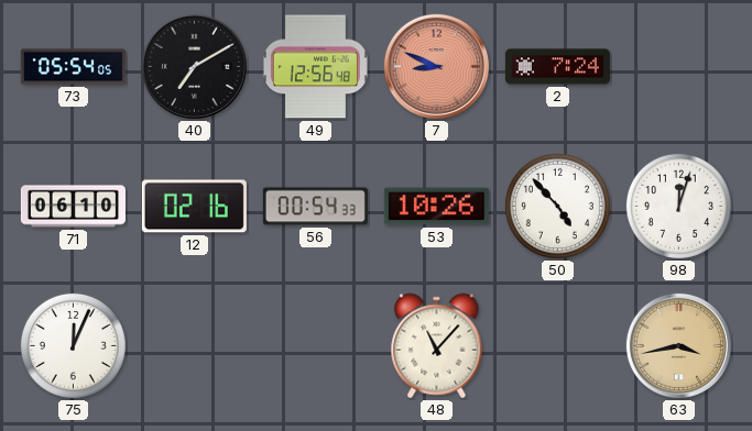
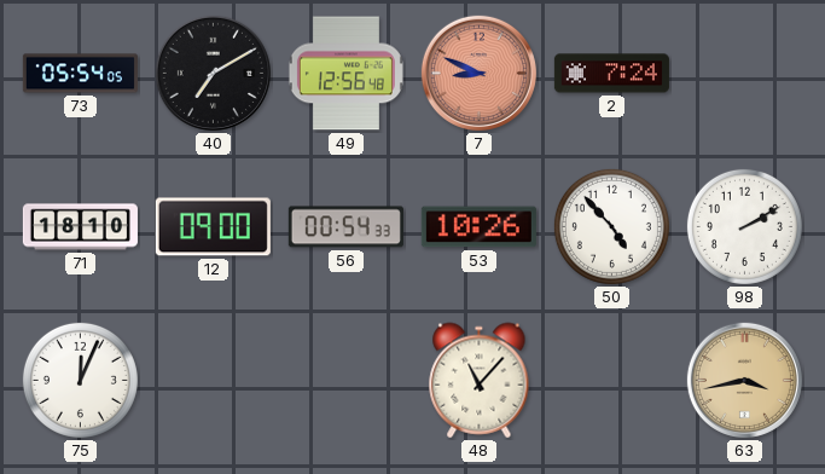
71: 06:10 -> 18:10 (80, 227)
12: 02:16 -> 09:00 (213, 227)
98: 12:03 -> 2:10 (744, 226)
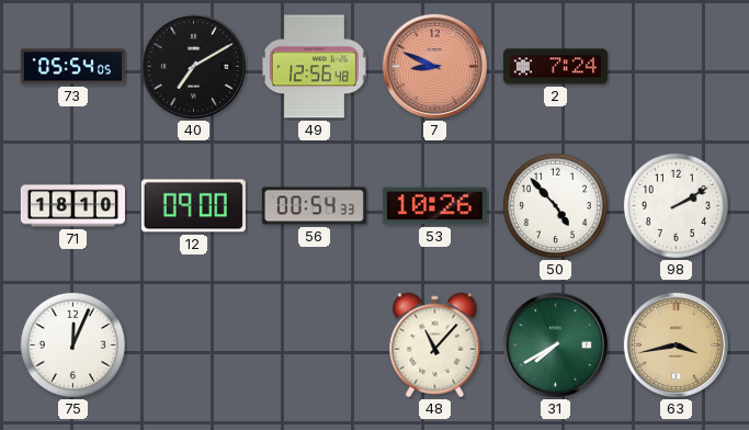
31: none -> 7:40 (555, 344)
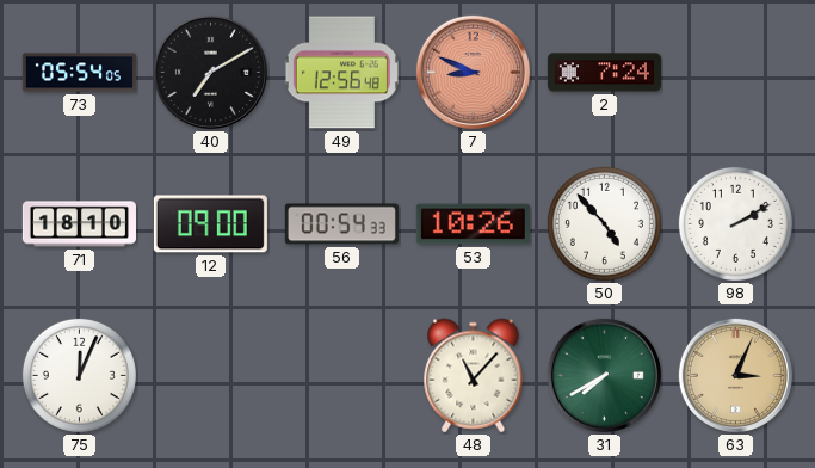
63: 3:43 -> 3:04 (735, 375)
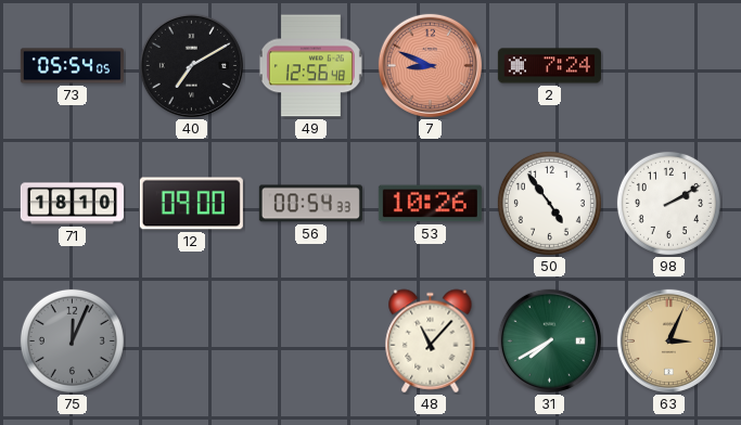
50: 4:53 -> 4:54 (549, 203)
75 dial: white -> grey (72, 340)
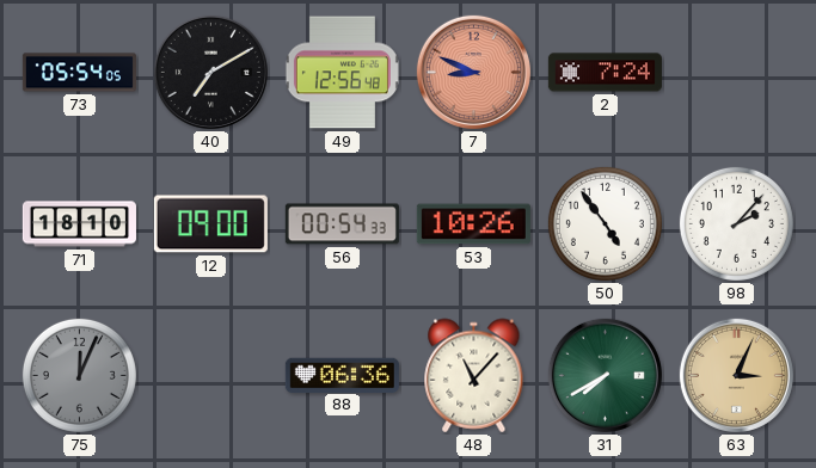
98: 2:10 -> 2:07 (736, 223)
88: none -> 06:36 (342, 375)
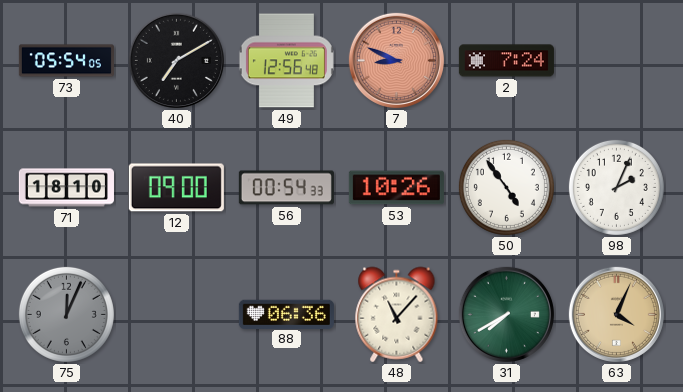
98: 2:07 -> 2:04 (616, 187)
63: 3:04 -> 4:04 (616, 314)
